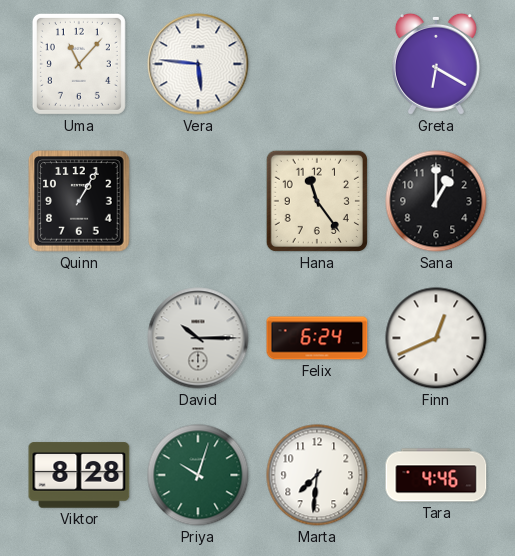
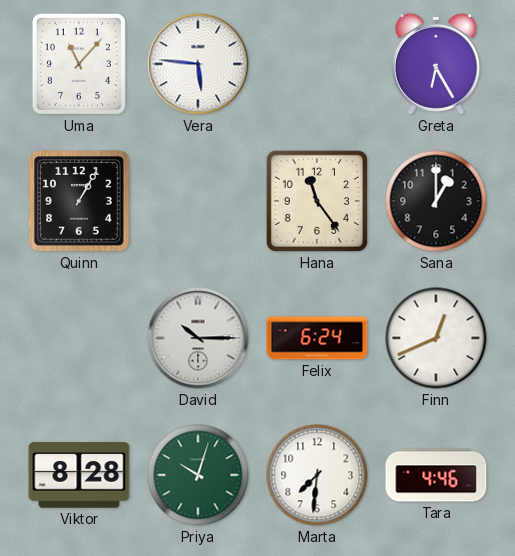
Greta: 6:20 -> 6:25 (436, 64)
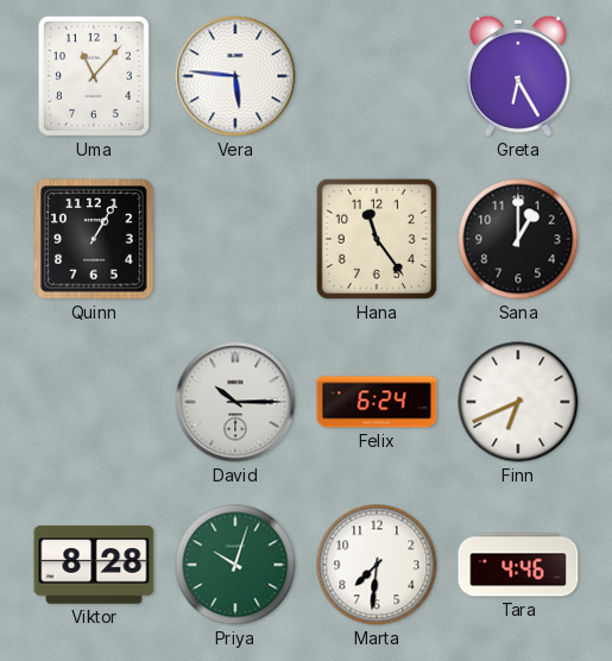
Finn: 12:41 -> 6:41 (518, 402)
